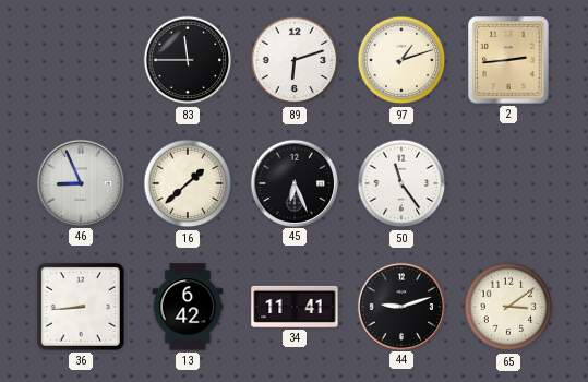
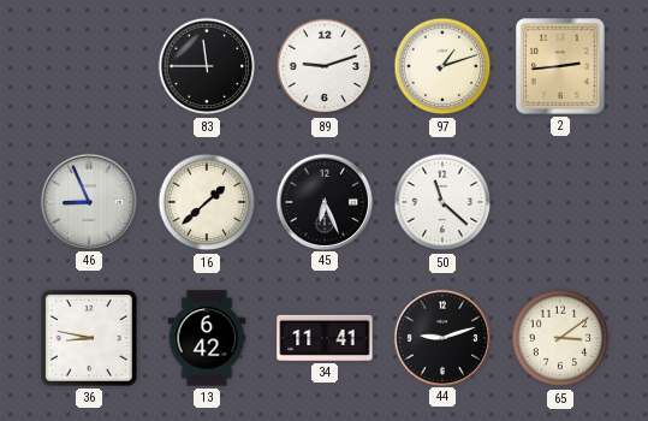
89: 6:12 -> 9:12 (325, 66)
50: 11:24 -> 11:22 (442, 202)
36: 8:44 -> 8:47 (89, 338)
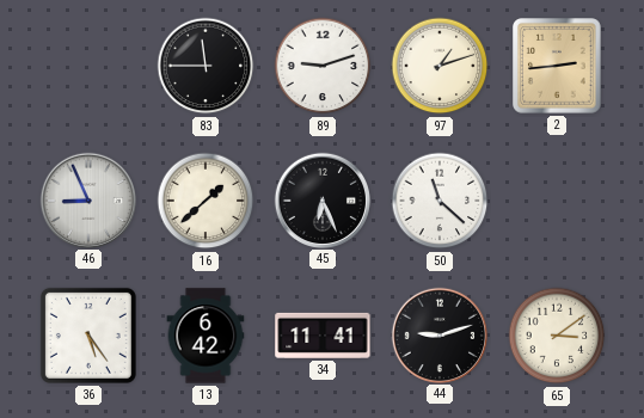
36: 8:47 -> 5:24 (88, 336)
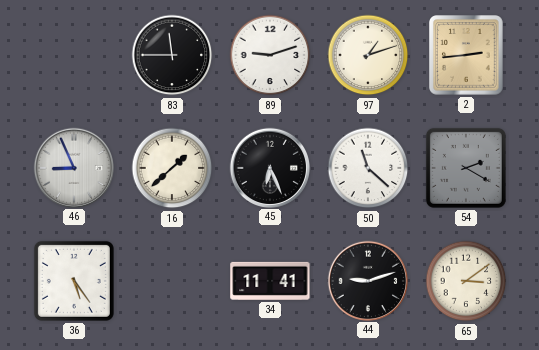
54: none -> 2:20 (466, 168)
13: 6:42 -> none (206, 336)
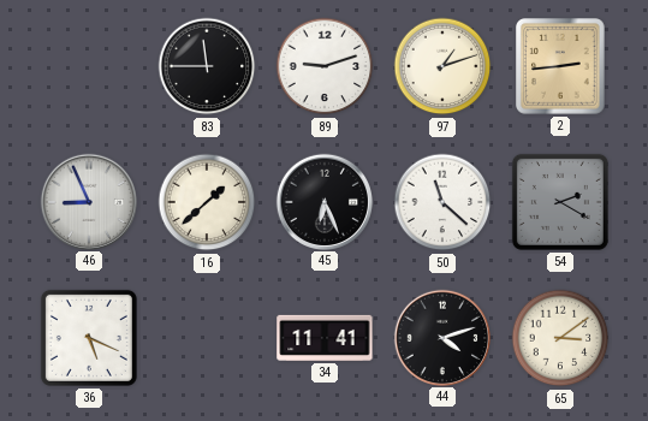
36: 5:24 -> 5:19 (89, 338)
44: 9:12 -> 4:12 (441, 337)
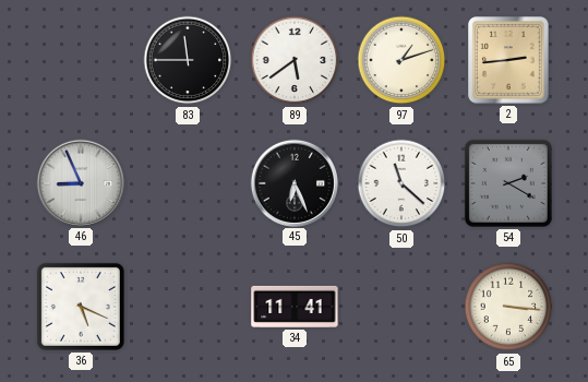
89: 9:12 -> 5:39 (295, 60)
16: 1:38 -> none (207, 202)
44: 4:12 -> none (441, 337)
65: 3:09 -> 3:16 (508, 307)
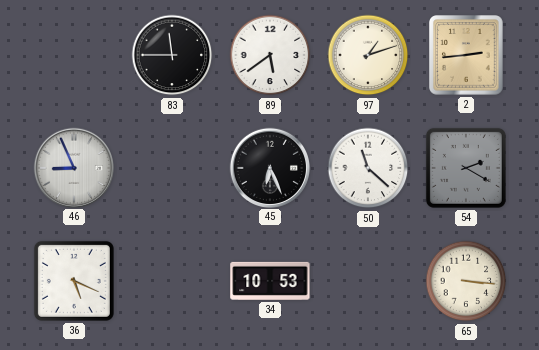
34: 11:41 -> 10:53 (270, 281)
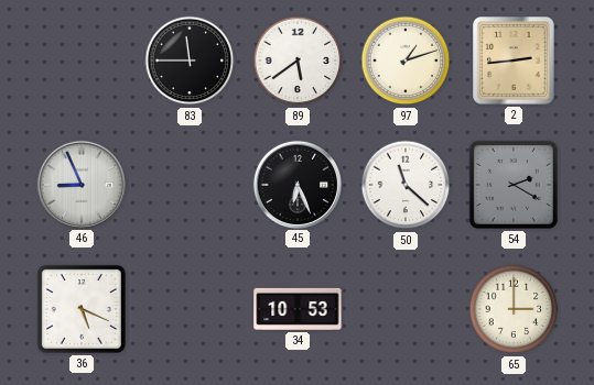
65: 3:16 -> 3:00 (514, 309)
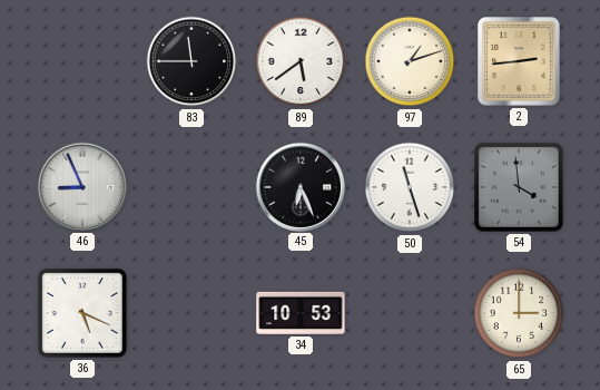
50: 11:22 -> 11:27 (410, 187)
54: 2:20 -> 3:59 (519, 187)
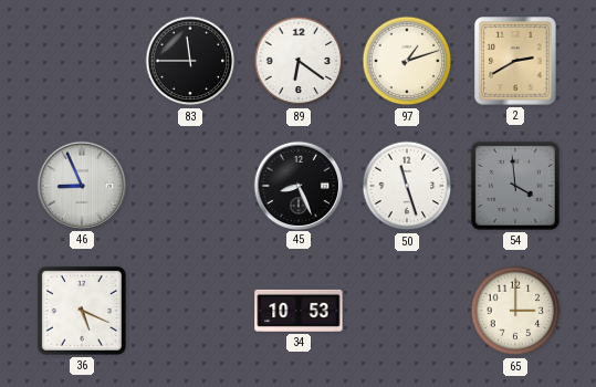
89: 5:39 -> 6:21 (299, 61)
2: 2:44 -> 2:40 (516, 61)
45: 6:26 -> 8:26 (297, 185)
